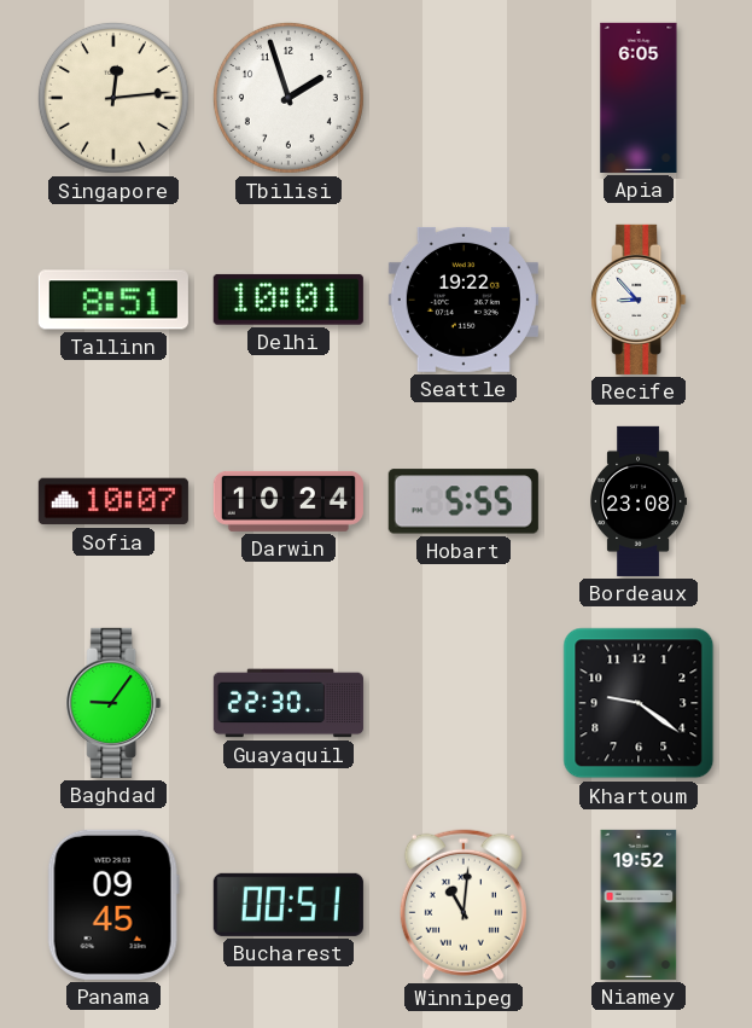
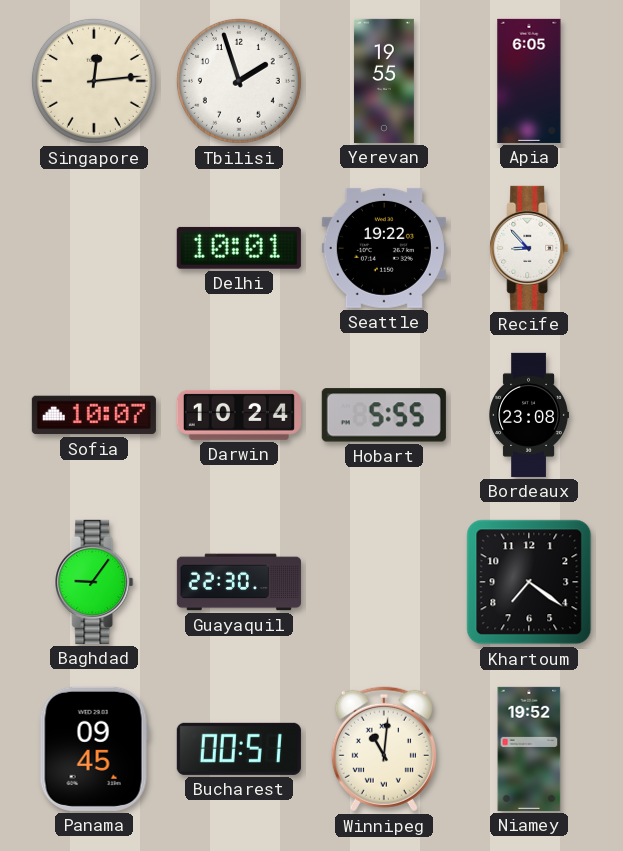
Yerevan: none -> 19:55 (384, 81)
Tallinn: 8:51 -> none (113, 300)
Khartoum: 9:21 -> 7:21 (529, 582)
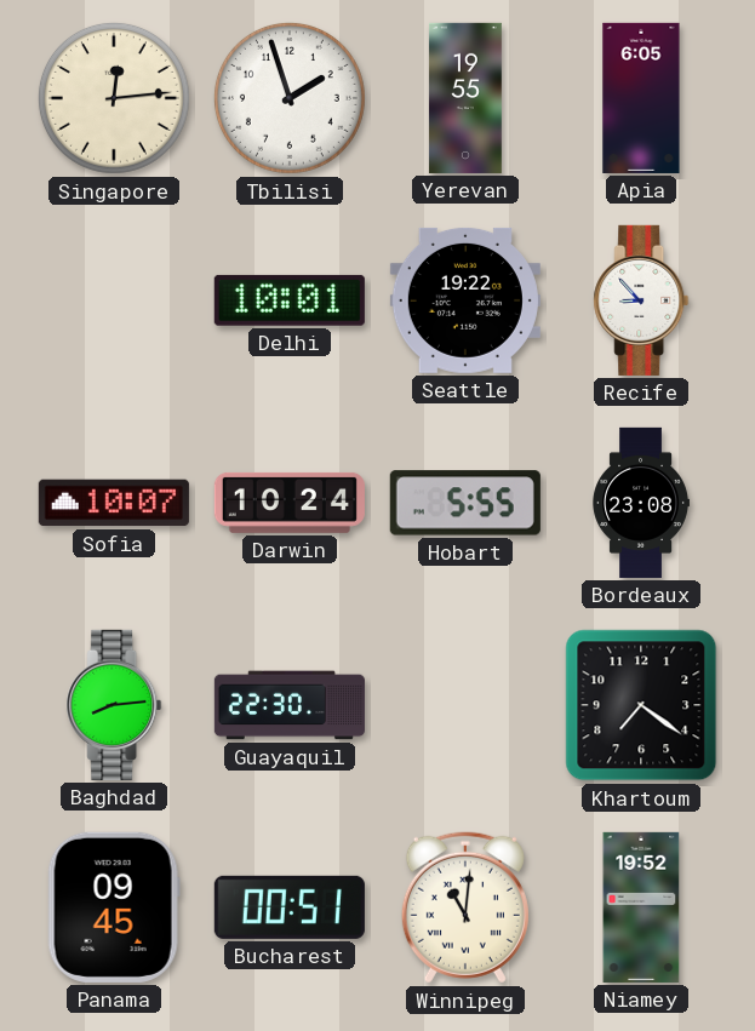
Baghdad: 9:06 -> 8:14 (114, 705)
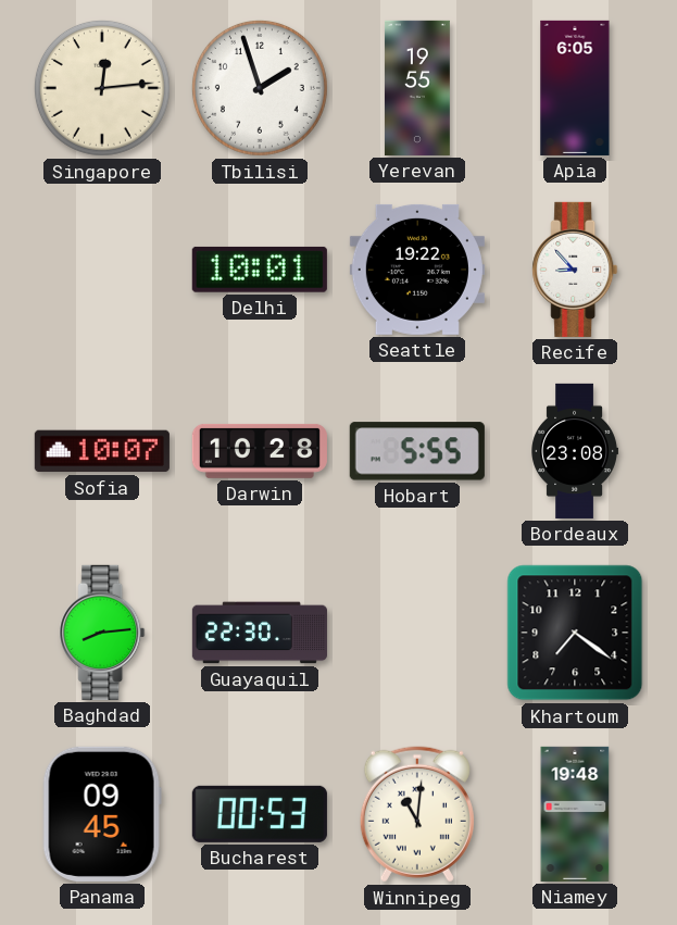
Darwin: 10:24 -> 10:28 (260, 451)
Bucharest: 00:51 -> 00:53 (260, 814)
Niamey: 19:52 -> 19:48 (575, 814)
